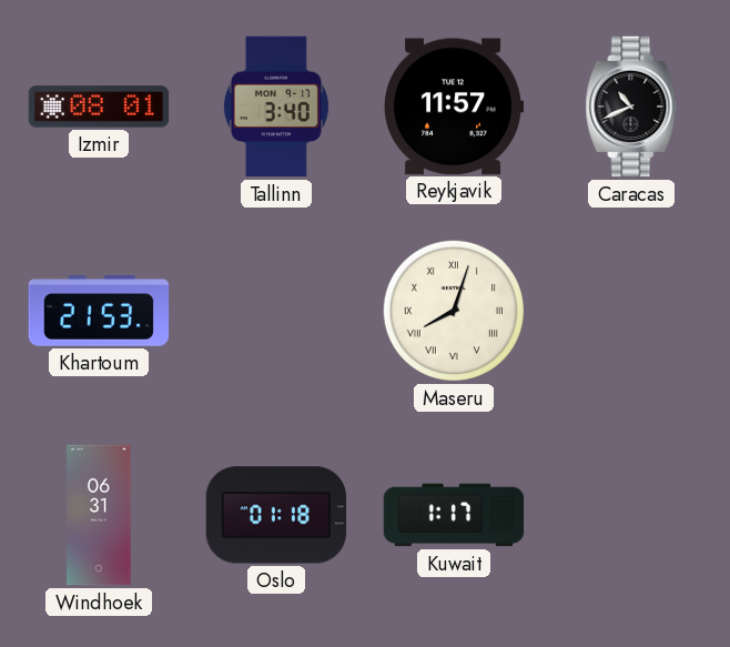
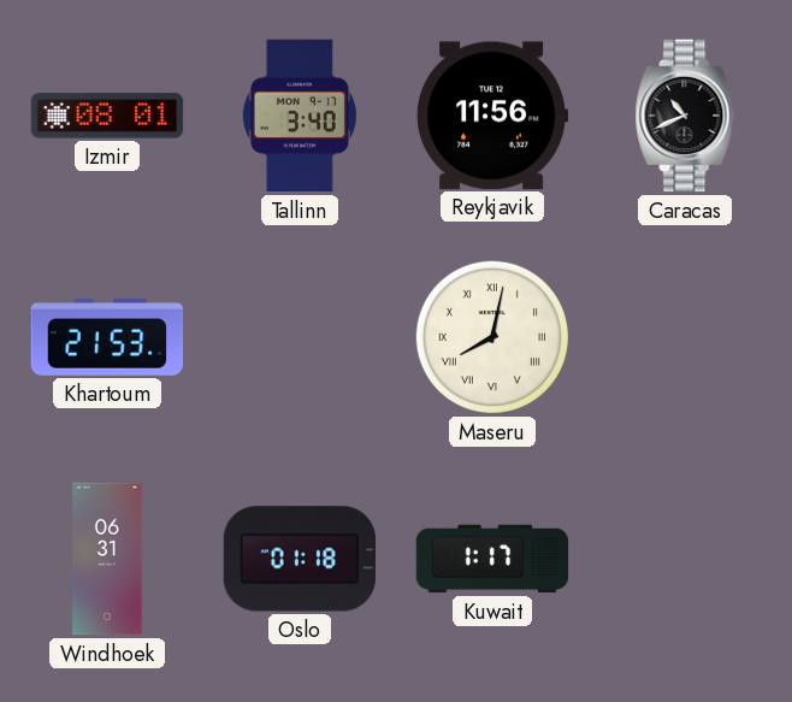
Reykjavik: 11:57 -> 11:56 (493, 116)
Maseru: 8:03 -> 8:02 (492, 337)
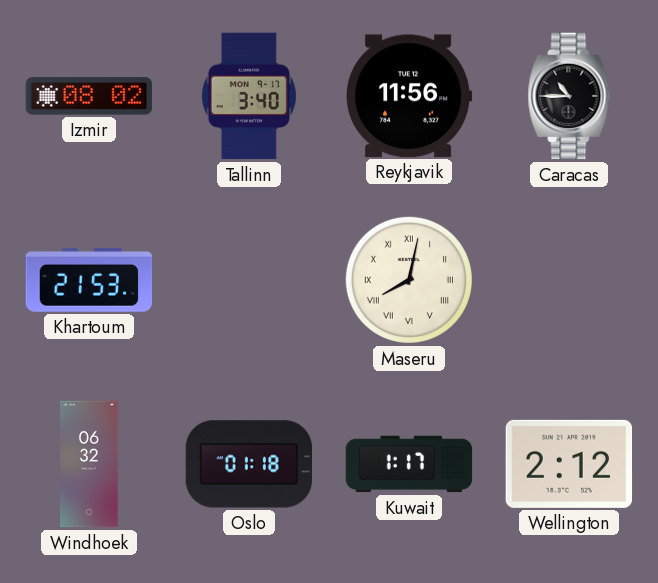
Izmir: 08:01 -> 08:02 (89, 96)
Caracas: 10:41 -> 10:45 (569, 96)
Windhoek: 06:31 -> 06:32 (89, 464)
Wellington: none -> 2:12 (569, 464)
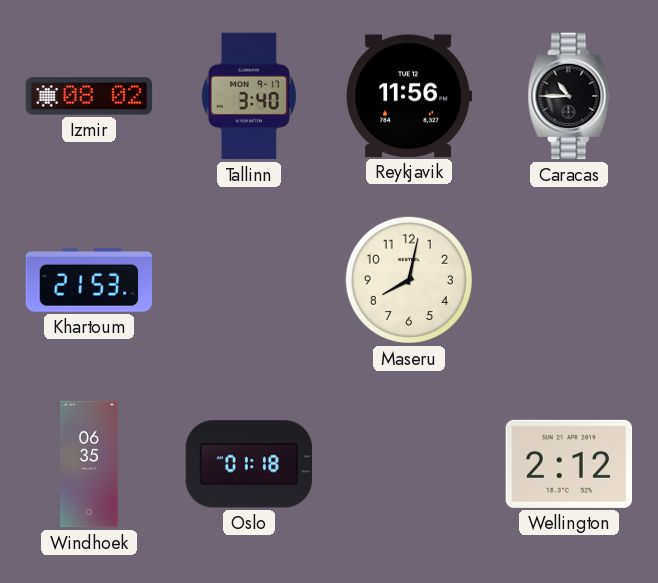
Maseru numerals: Roman -> Arabic (409, 280)
Windhoek: 06:32 -> 06:35 (89, 464)
Kuwait: 1:17 -> none (409, 464)
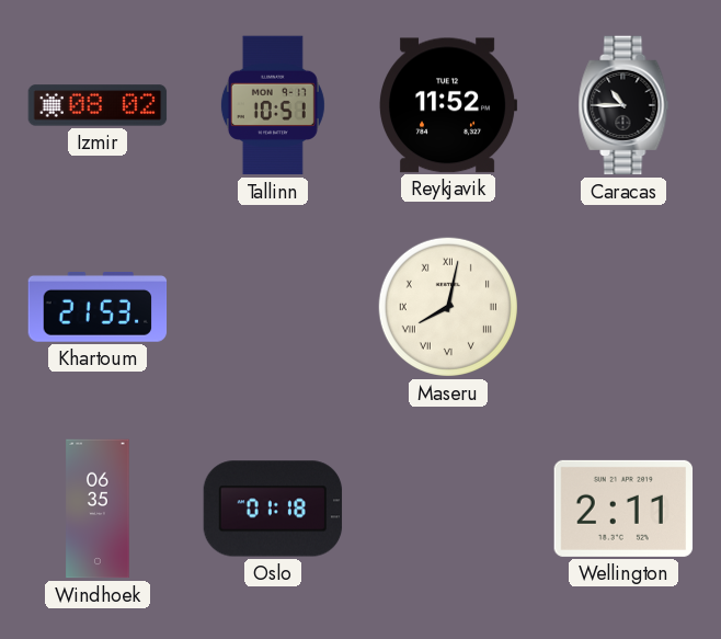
Tallinn: 3:40 -> 10:51 (273, 105)
Reykjavik: 11:56 -> 11:52 (449, 105)
Maseru numerals: Arabic -> Roman (448, 307)
Wellington: 2:12 -> 2:11 (623, 509)
